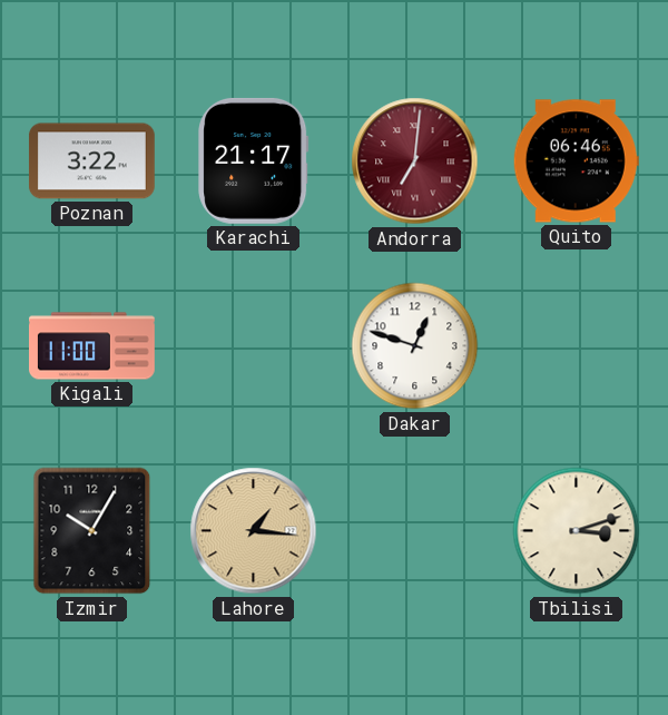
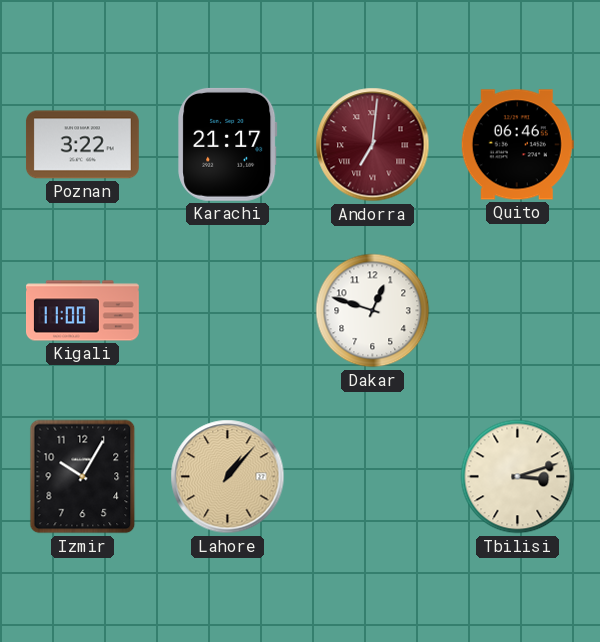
Lahore: 1:16 -> 1:07 (228, 477)
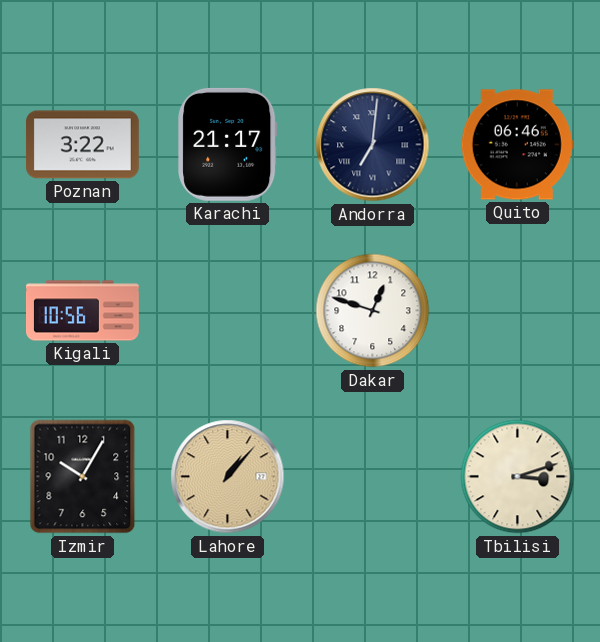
Andorra dial: burgundy -> navy (373, 145)
Kigali: 11:00 -> 10:56 (83, 311)
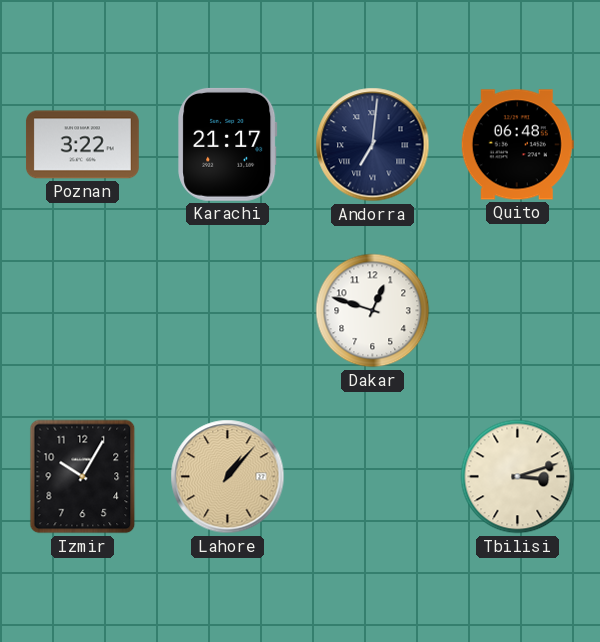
Quito: 06:46 -> 06:48 (517, 145)
Kigali: 10:56 -> none (83, 311)
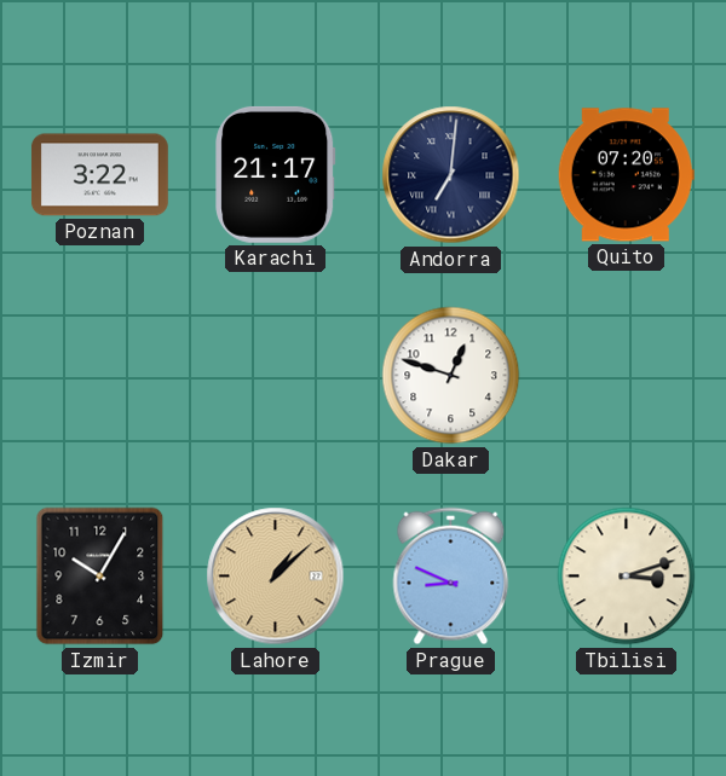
Quito: 06:48 -> 07:20 (626, 175)
Lahore: 1:07 -> 1:08 (276, 577)
Prague: none -> 8:49 (451, 577)
